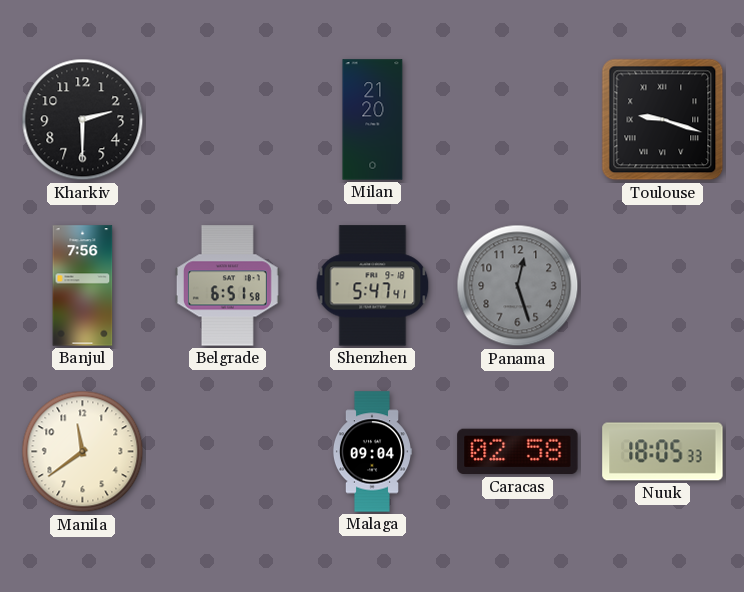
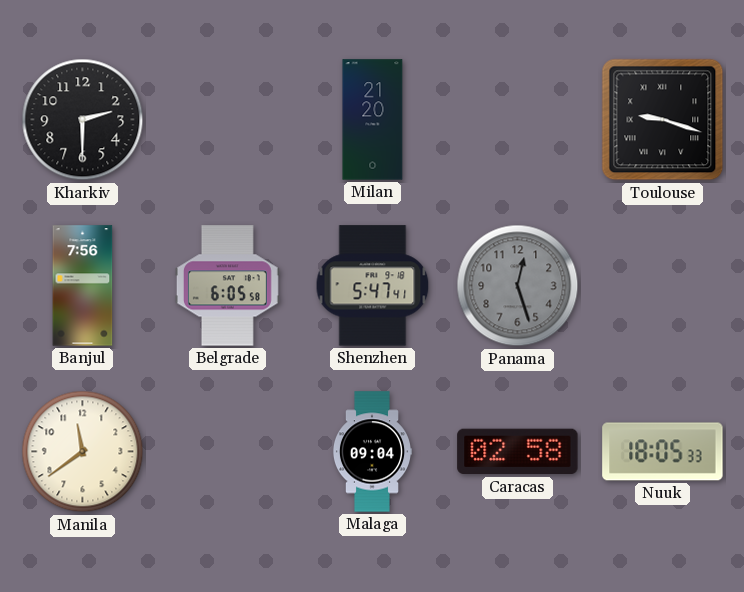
Belgrade: 6:51 -> 6:05 (227, 286)
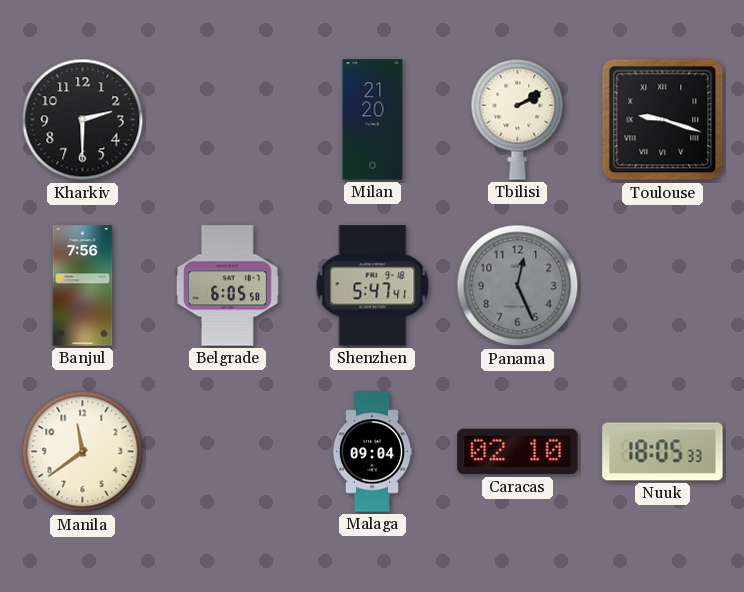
Tbilisi: none -> 2:10 (518, 119)
Panama: 12:27 -> 12:26 (518, 286)
Caracas: 02:58 -> 02:10 (518, 452)
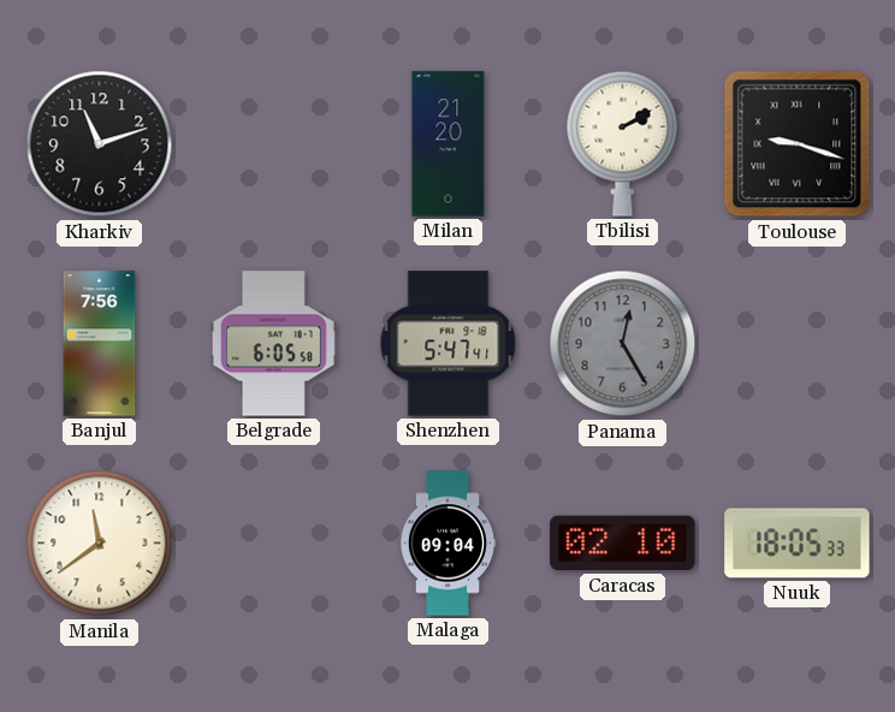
Kharkiv: 2:30 -> 11:12 (100, 144)
Panama: 12:26 -> 12:25 (623, 344)
